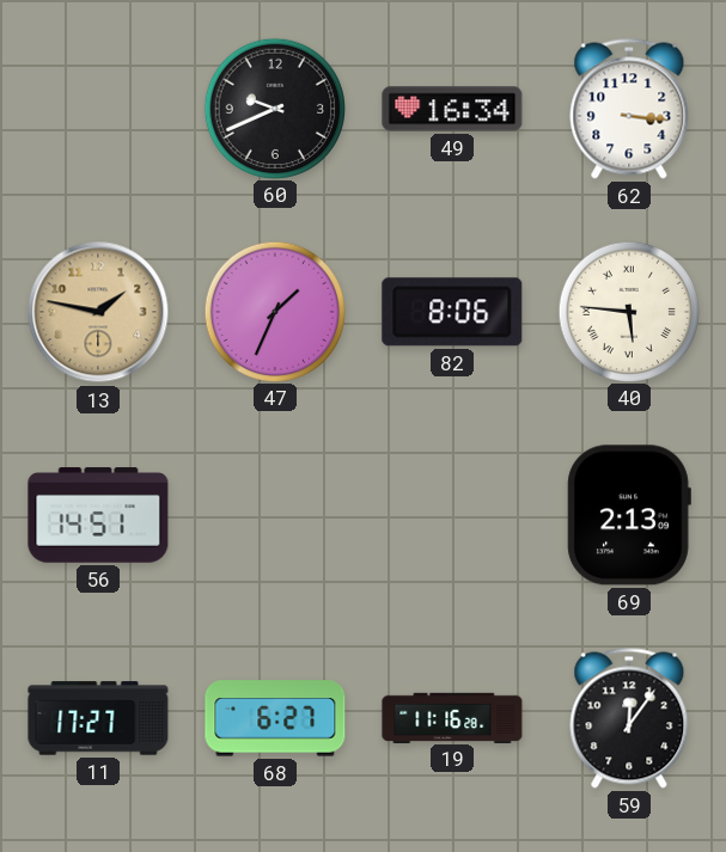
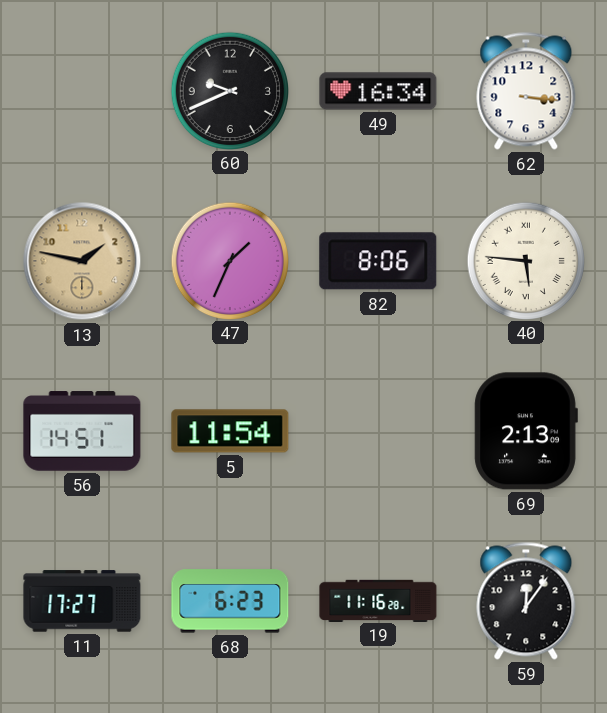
5: none -> 11:54 (230, 431)
68: 6:27 -> 6:23 (230, 601)
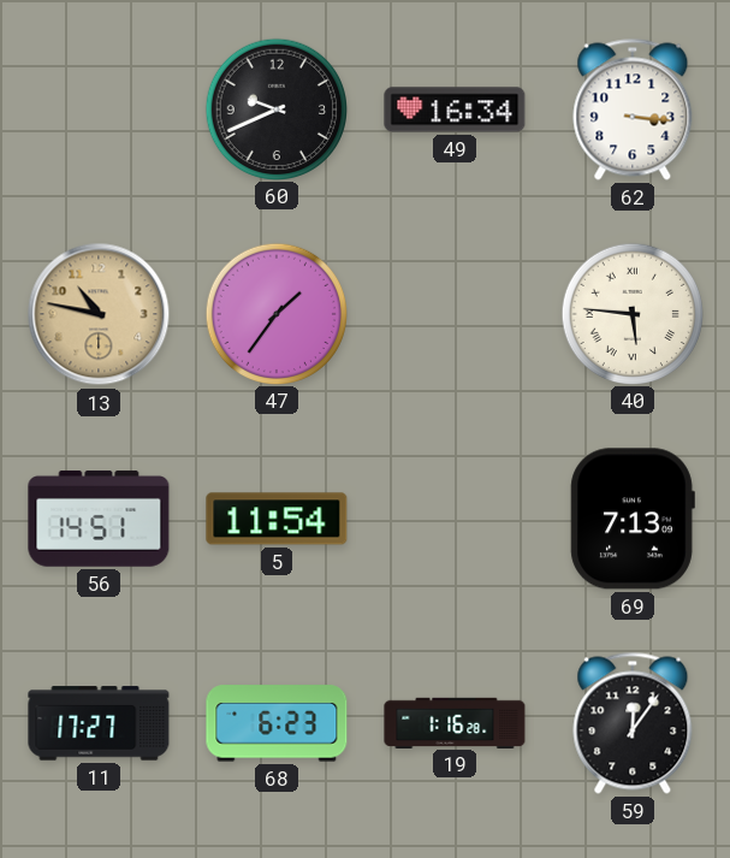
13: 1:47 -> 10:47 (99, 314)
47: 1:34 -> 1:36 (275, 313)
82: 8:06 -> none (378, 261)
69: 2:13 -> 7:13 (633, 519)
19: 11:16 -> 1:16 (455, 722)
